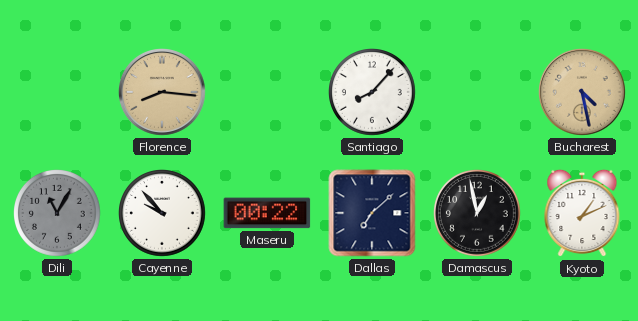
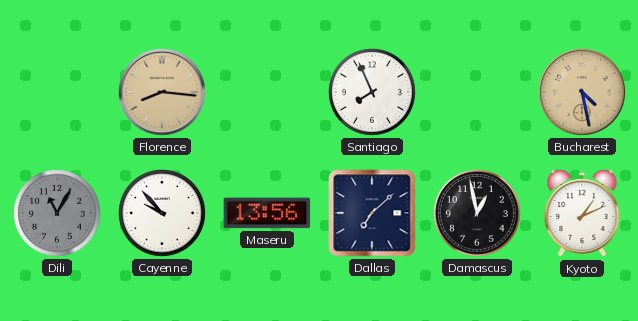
Santiago: 8:07 -> 7:56 (373, 93)
Maseru: 00:22 -> 13:56 (267, 213)
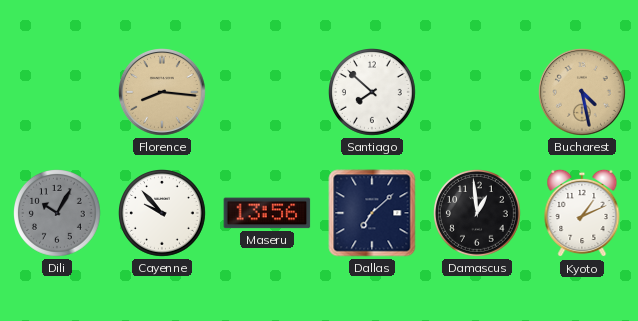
Santiago: 7:56 -> 7:52 (373, 93)
Dili: 11:05 -> 10:05 (58, 214)
Damascus: 12:58 -> 12:59 (478, 214)
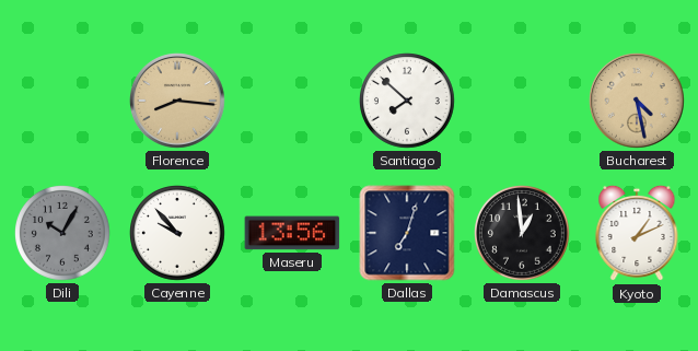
Dallas: 7:08 -> 7:03 (407, 233)
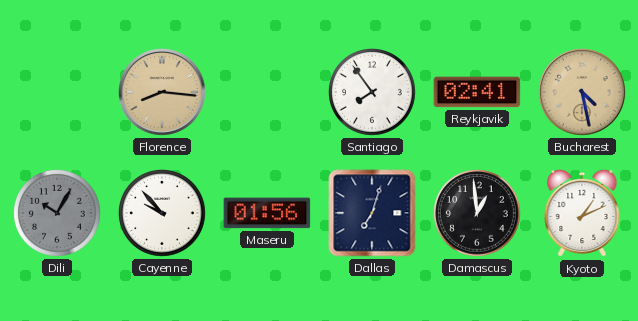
Santiago: 7:52 -> 7:54 (373, 93)
Reykjavik: none -> 02:41 (477, 92)
Maseru: 13:56 -> 01:56 (267, 213)
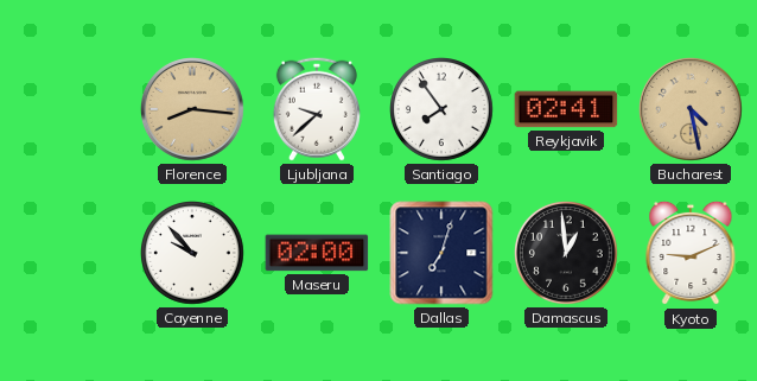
Ljubljana: none -> 9:38 (317, 109)
Dili: 10:05 -> none (58, 214)
Maseru: 01:56 -> 02:00 (317, 253)
Kyoto: 1:11 -> 9:11 (691, 253)
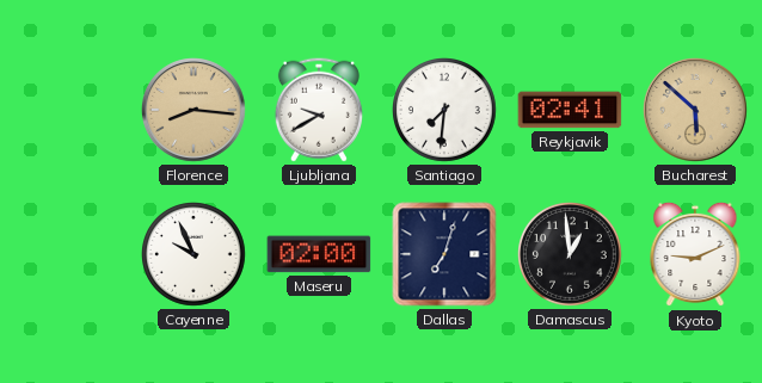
Ljubljana: 9:38 -> 9:40 (319, 110)
Santiago: 7:54 -> 7:31 (445, 111)
Bucharest: 4:28 -> 5:52 (695, 110)
Cayenne: 9:53 -> 9:56 (195, 255)
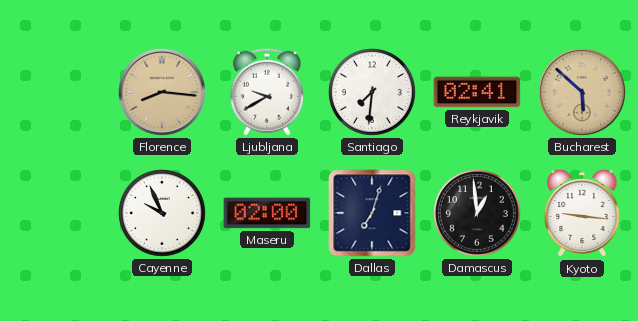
Kyoto: 9:11 -> 9:16 (582, 213)
